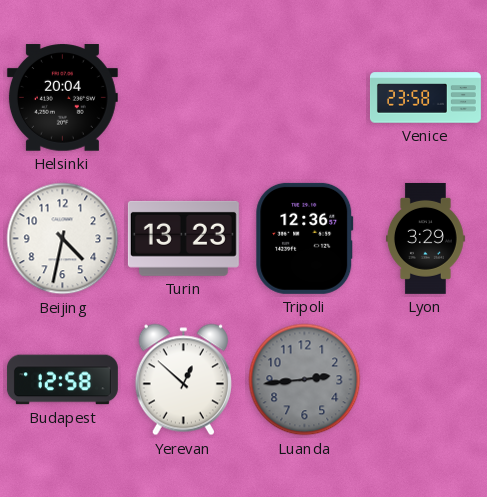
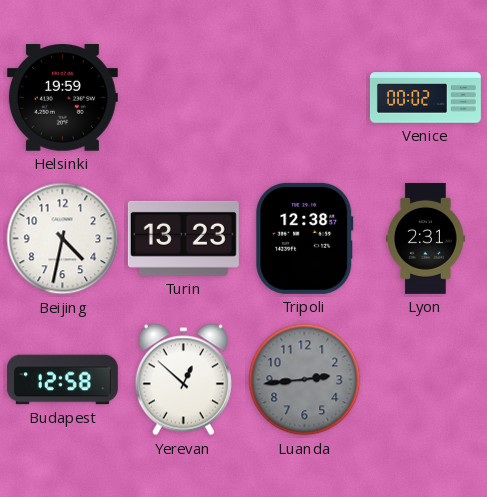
Helsinki: 20:04 -> 19:59 (62, 98)
Venice: 23:58 -> 00:02 (425, 98)
Tripoli: 12:36 -> 12:38 (305, 238)
Lyon: 3:29 -> 2:31 (426, 238)
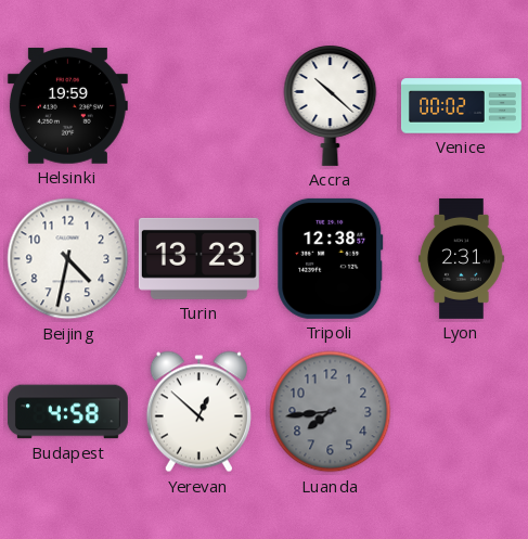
Accra: none -> 10:22 (331, 105)
Budapest: 12:58 -> 4:58 (67, 412)
Luanda: 2:44 -> 7:44 (331, 412)
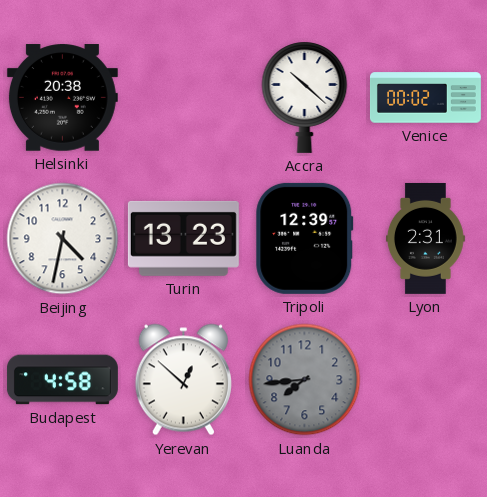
Helsinki: 19:59 -> 20:38 (62, 98)
Tripoli: 12:38 -> 12:39 (305, 238)
